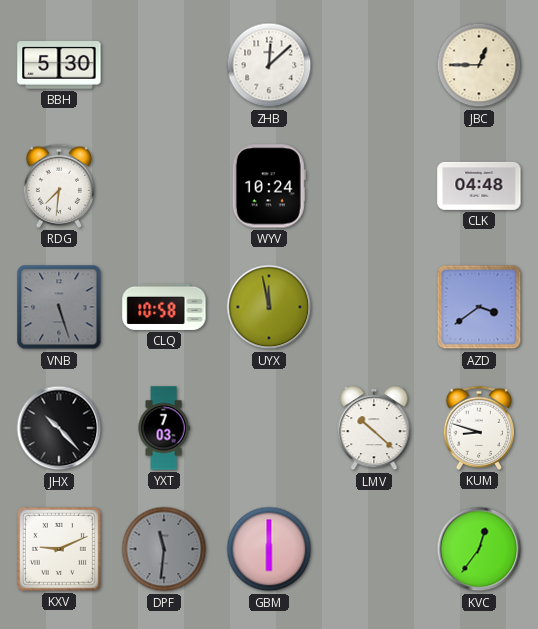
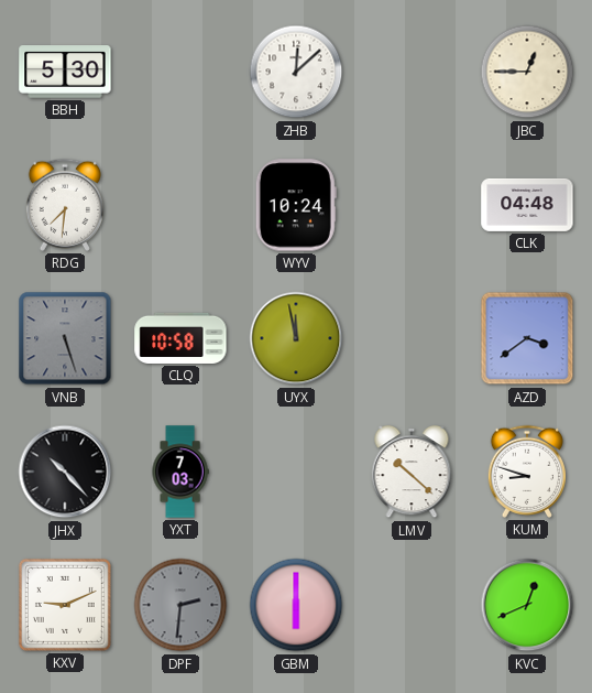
DPF: 11:31 -> 2:31 (180, 605)
KVC: 12:36 -> 12:41 (527, 605)
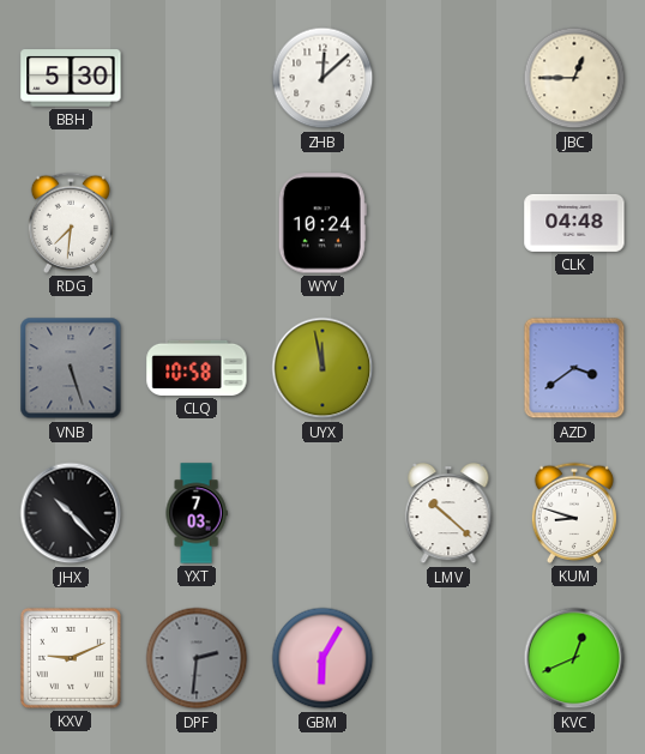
GBM: 6:00 -> 6:05 (322, 658)
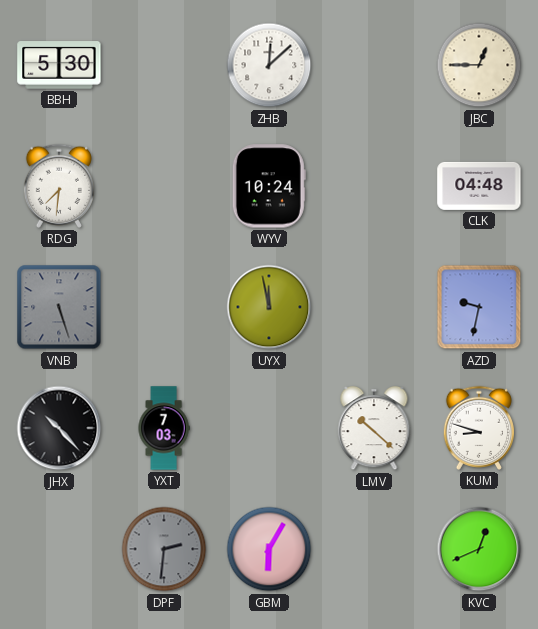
CLQ: 10:58 -> none (197, 368)
AZD: 3:39 -> 9:32 (479, 307)
KXV: 9:11 -> none (71, 658)
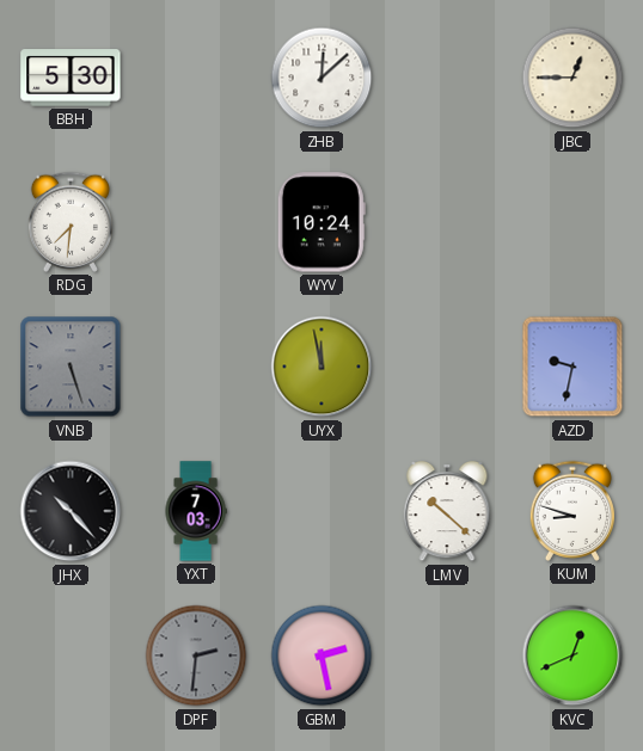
CLK: 04:48 -> none (479, 186)
GBM: 6:05 -> 2:28 (321, 655)
